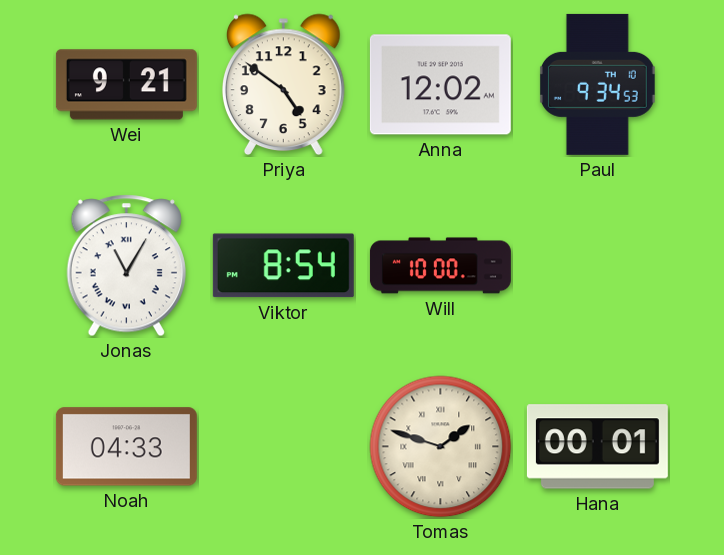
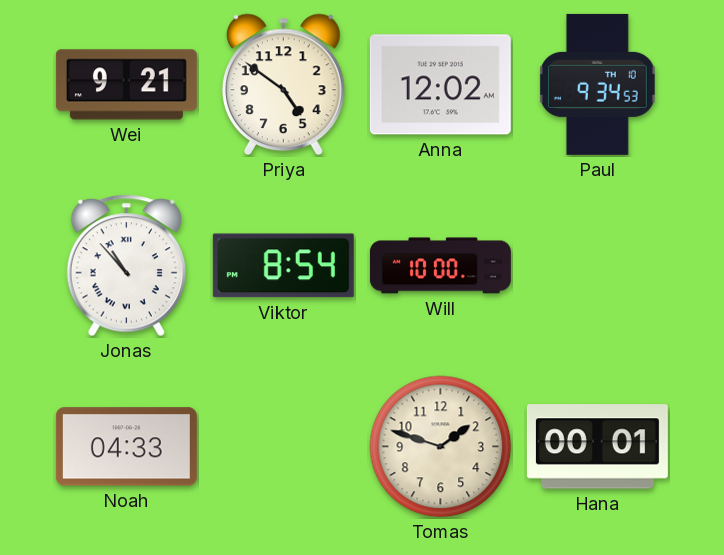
Jonas: 11:05 -> 10:53 (126, 266)
Tomas numerals: Roman -> Arabic (441, 447)
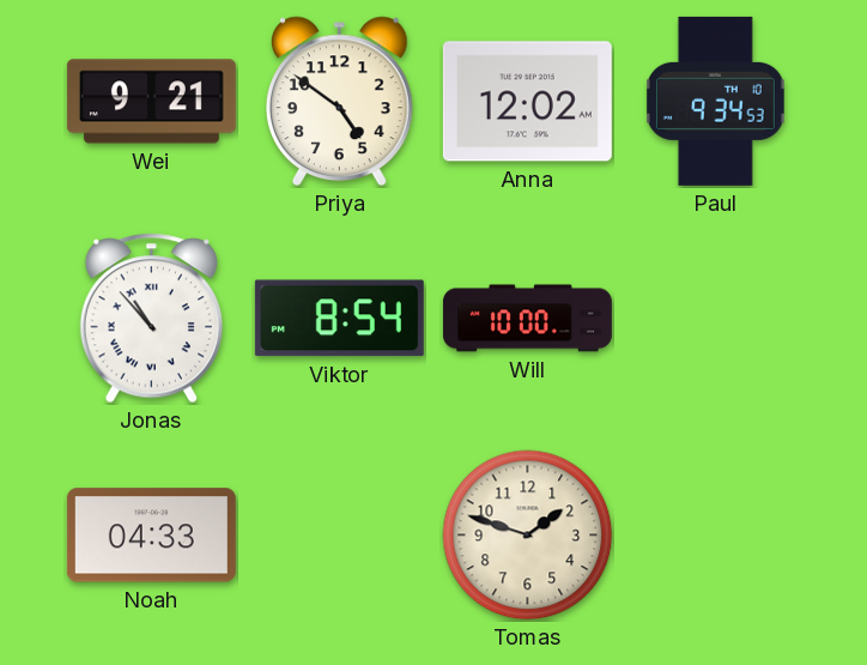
Hana: 00:01 -> none (597, 447)
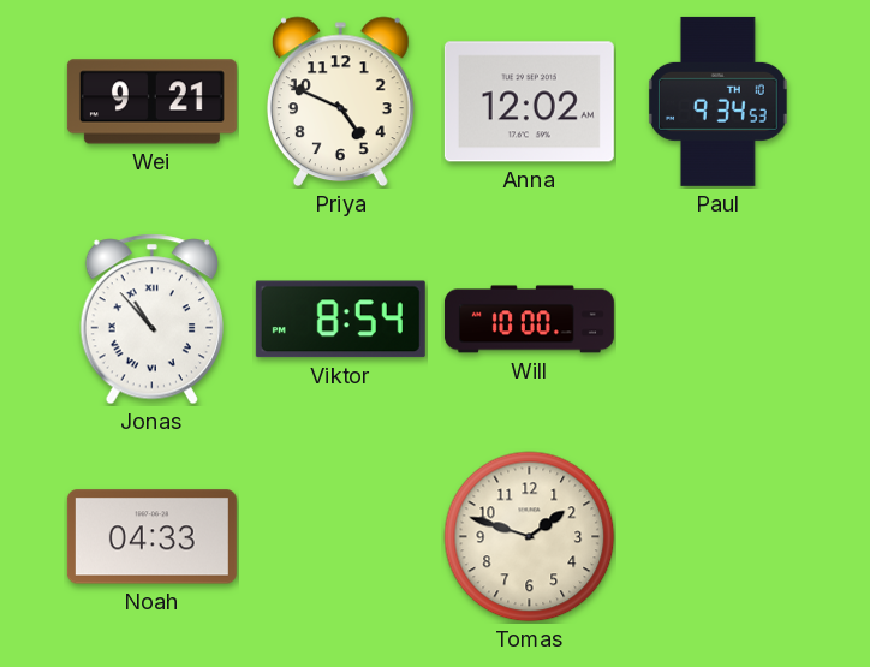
Priya: 4:51 -> 4:49 (341, 102)
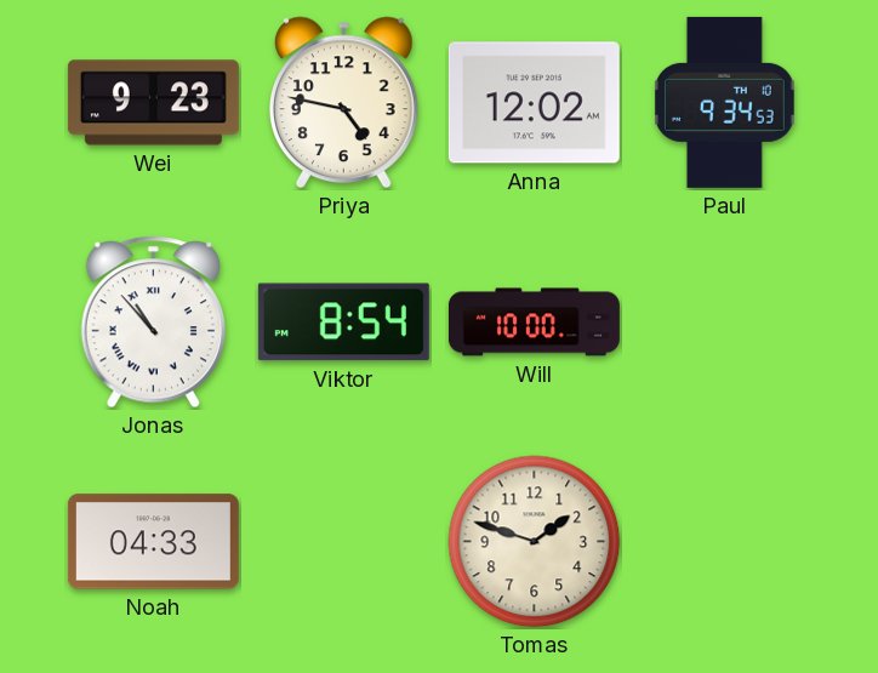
Wei: 9:21 -> 9:23 (153, 103)
Priya: 4:49 -> 4:47 (344, 103)
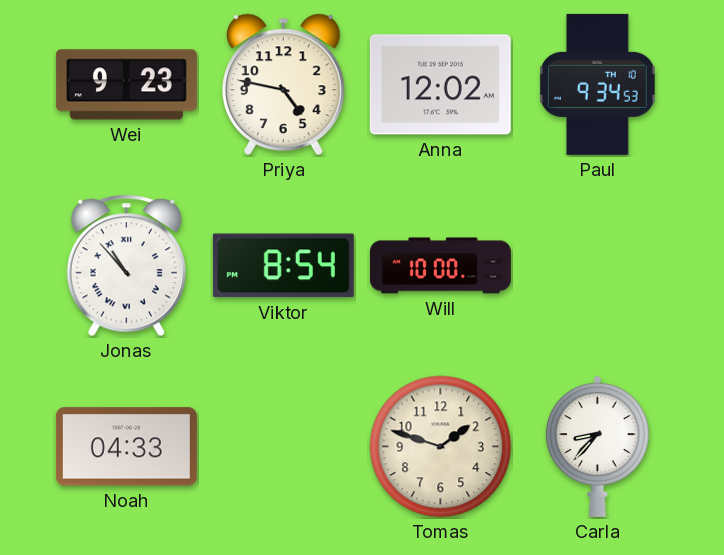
Carla: none -> 8:37 (598, 446)
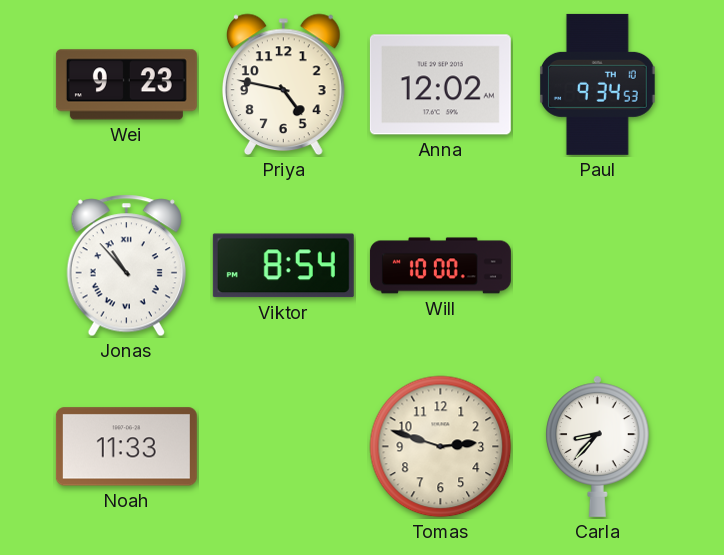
Noah: 04:33 -> 11:33 (126, 447)
Tomas: 1:48 -> 2:48 (441, 447)
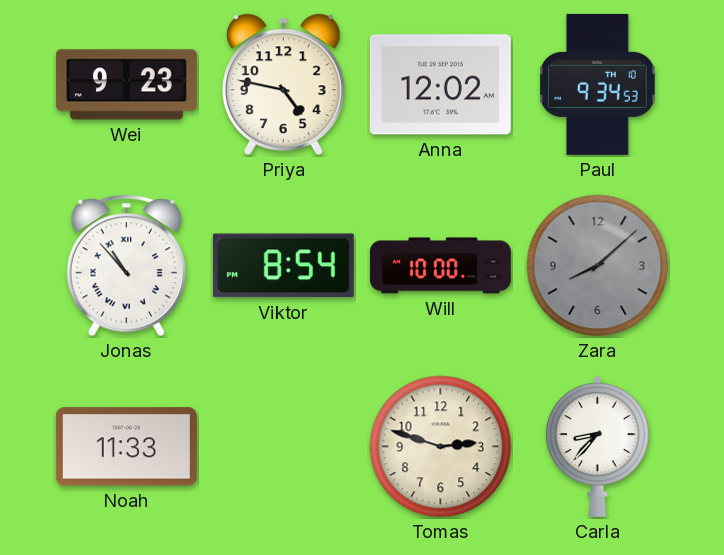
Zara: none -> 8:08 (598, 266)
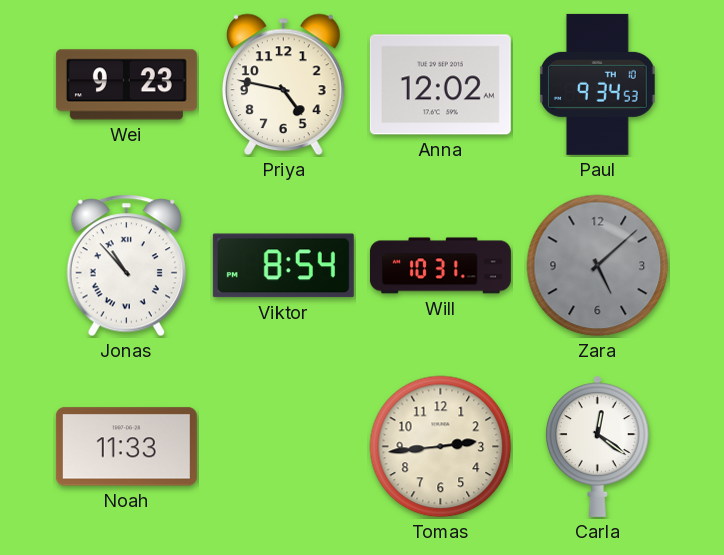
Will: 10:00 -> 10:31 (440, 266)
Zara: 8:08 -> 5:08 (598, 266)
Tomas: 2:48 -> 2:44 (441, 447)
Carla: 8:37 -> 12:21 (598, 446)
